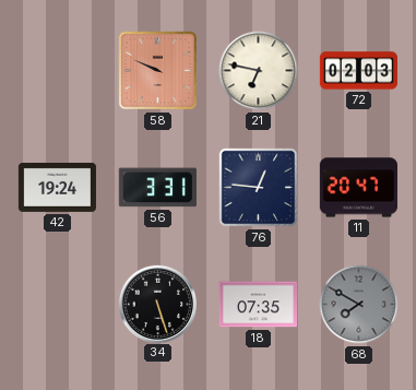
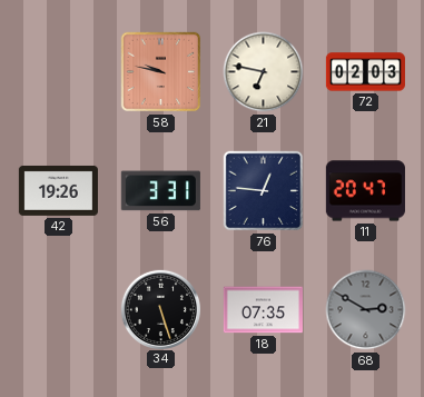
58: 9:49 -> 9:47 (161, 72)
42: 19:24 -> 19:26 (58, 190)
68: 7:50 -> 2:50 (366, 310)
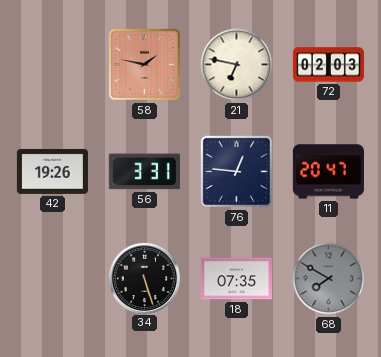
58: 9:47 -> 1:47 (145, 65)
68: 2:50 -> 7:50 (329, 279)
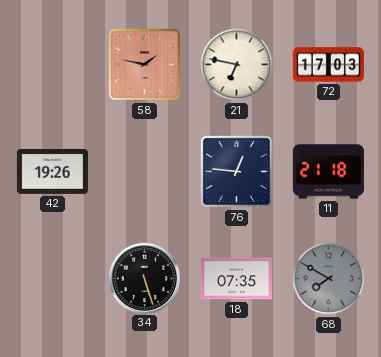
72: 02:03 -> 17:03 (328, 65)
56: 3:31 -> none (144, 172)
11: 20:47 -> 21:18 (328, 172)
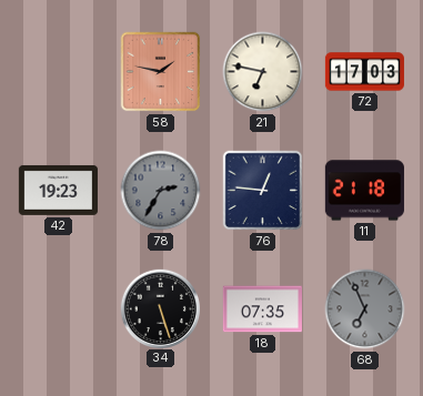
42: 19:26 -> 19:23 (58, 190)
78: none -> 2:35 (161, 191)
68: 7:50 -> 6:56 (365, 309)
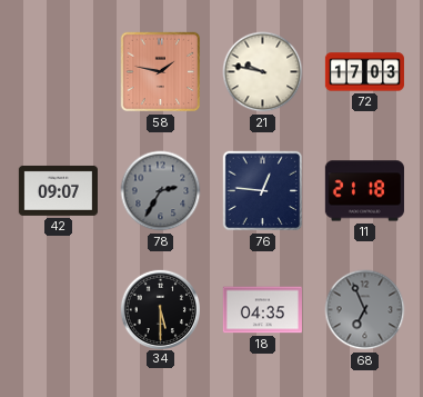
21: 6:47 -> 9:47 (263, 72)
42: 19:23 -> 09:07 (58, 190)
34: 5:27 -> 5:30 (160, 309)
18: 07:35 -> 04:35 (262, 310)
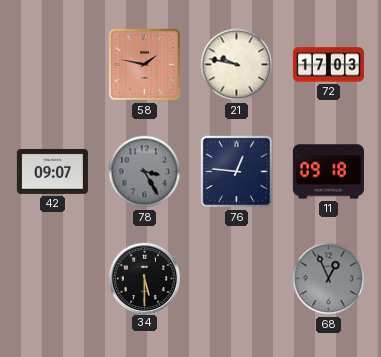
78: 2:35 -> 3:25 (145, 172)
11: 21:18 -> 09:18 (328, 172)
18: 04:35 -> none (262, 310)
68: 6:56 -> 12:56 (329, 279)
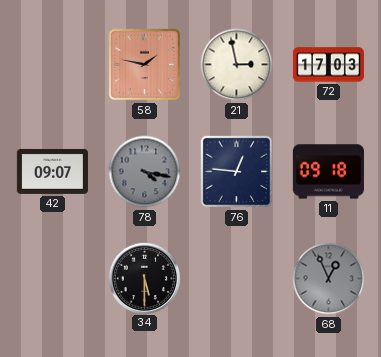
21: 9:47 -> 2:58 (237, 65)
78: 3:25 -> 4:17 (145, 172)
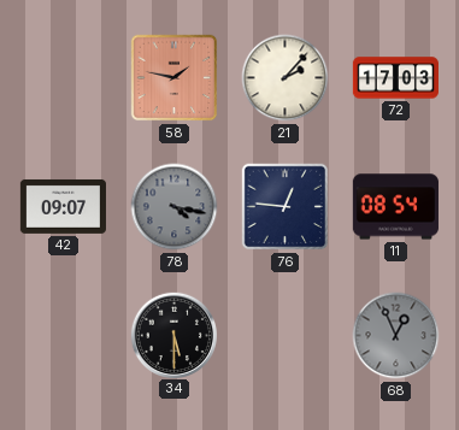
21: 2:58 -> 2:07 (286, 78)
11: 09:18 -> 08:54 (395, 207)
